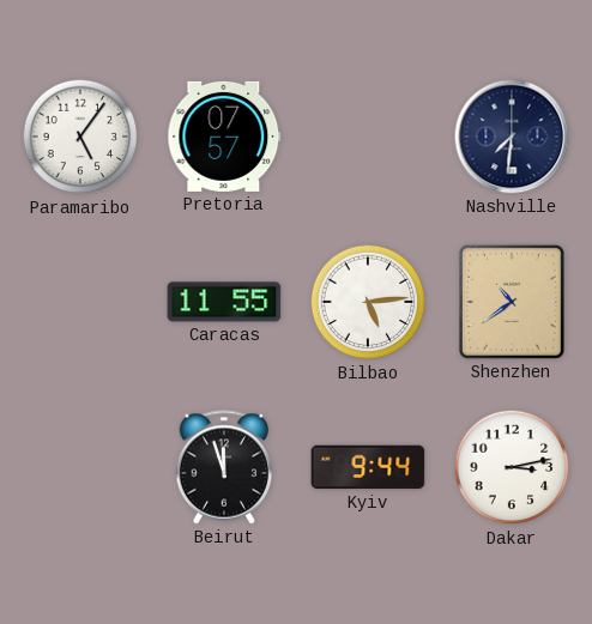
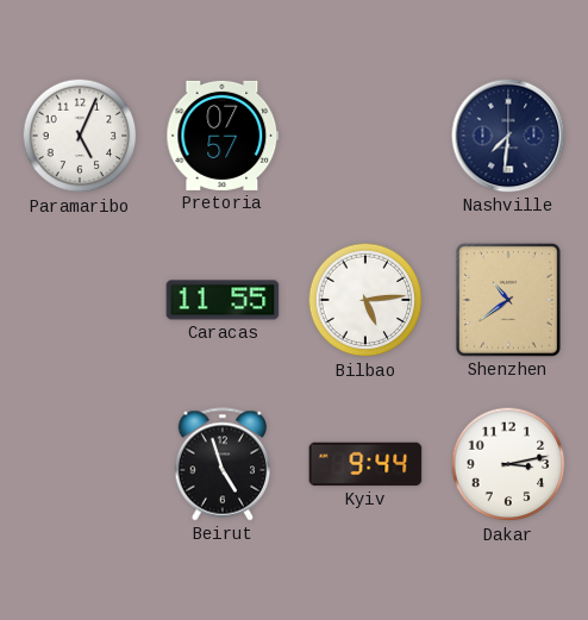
Paramaribo: 5:06 -> 5:04 (80, 136)
Beirut: 11:57 -> 4:57 (223, 464)
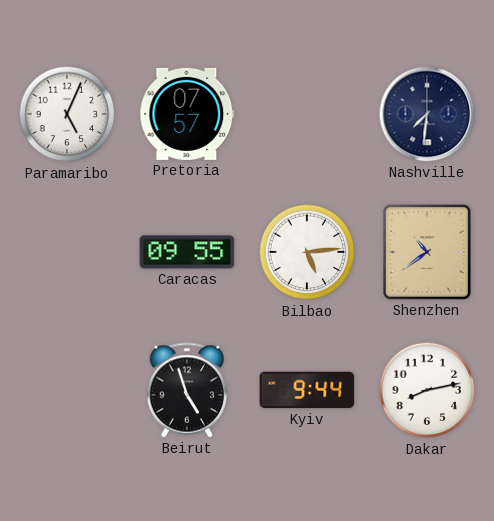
Caracas: 11:55 -> 09:55 (187, 252)
Dakar: 3:13 -> 8:13 (427, 390)
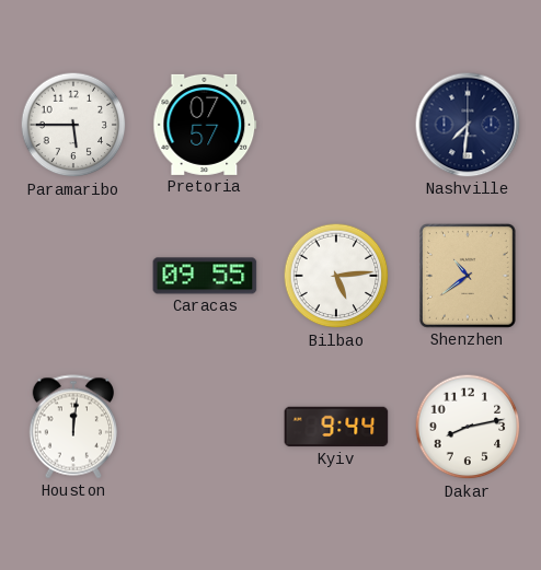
Paramaribo: 5:04 -> 5:45 (73, 125)
Houston: none -> 12:01 (73, 427)
Beirut: 4:57 -> none (187, 390)
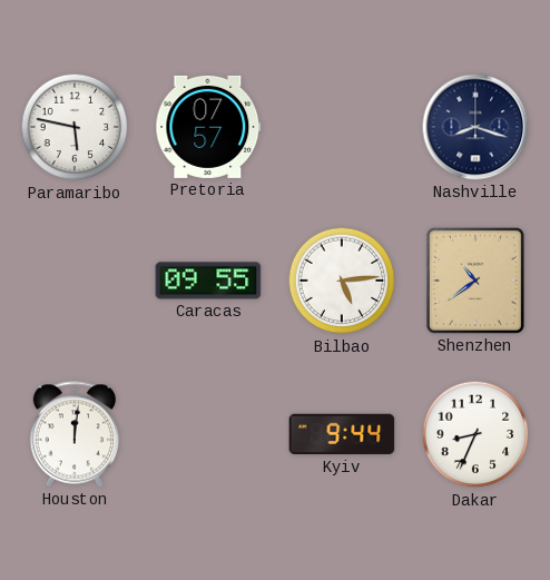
Paramaribo: 5:45 -> 5:47 (75, 127)
Nashville: 7:31 -> 8:18 (475, 127)
Dakar: 8:13 -> 8:34 (475, 434)
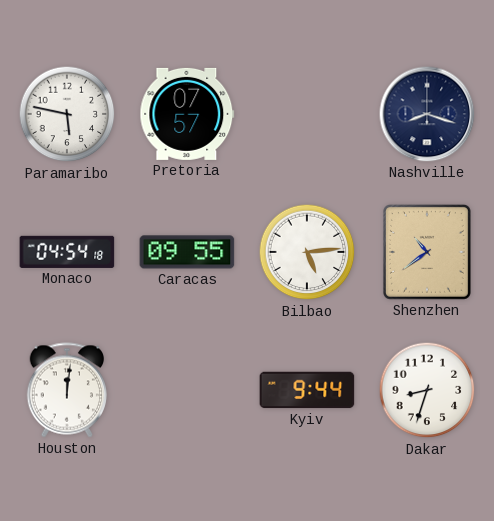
Monaco: none -> 04:54 (67, 252)
Dakar: 8:34 -> 8:33 (427, 390)
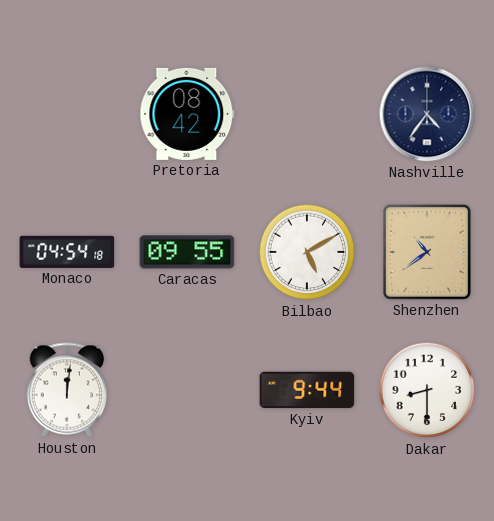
Paramaribo: 5:47 -> none (67, 114)
Pretoria: 07:57 -> 08:42 (187, 114)
Nashville: 8:18 -> 4:36 (427, 114)
Bilbao: 5:14 -> 5:10 (307, 252)
Dakar: 8:33 -> 8:30 (427, 390)
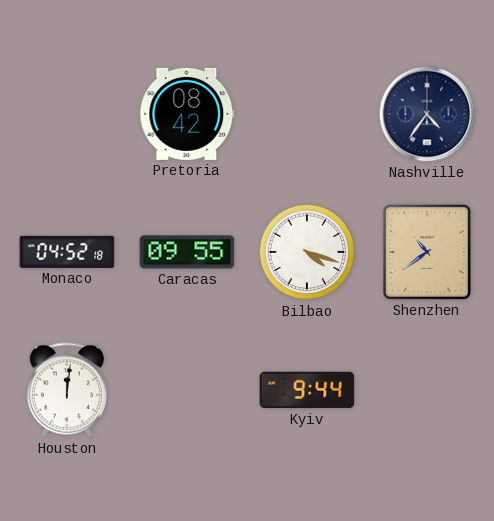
Monaco: 04:54 -> 04:52 (67, 252)
Bilbao: 5:10 -> 4:18 (307, 252)
Dakar: 8:30 -> none (427, 390)
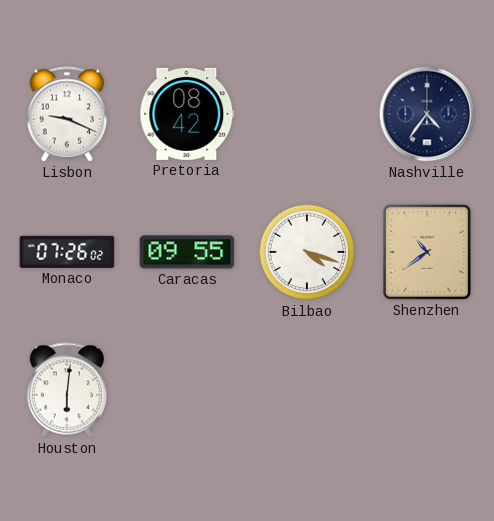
Lisbon: none -> 9:19 (67, 114)
Monaco: 04:52 -> 07:26 (67, 252)
Houston: 12:01 -> 6:01 (67, 390)
Kyiv: 9:44 -> none (307, 390)
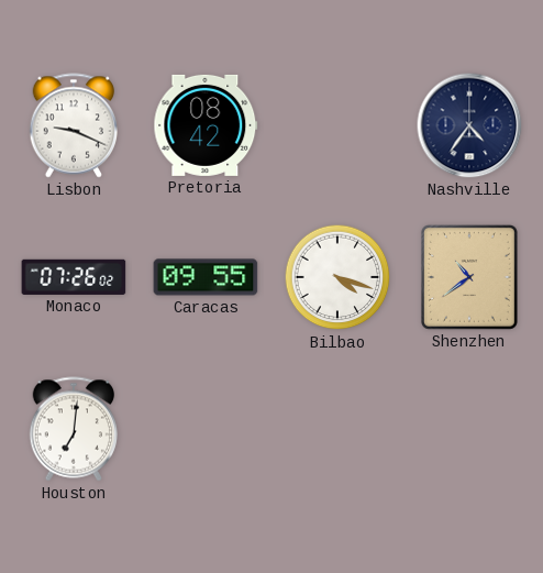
Houston: 6:01 -> 7:01 (74, 429)
